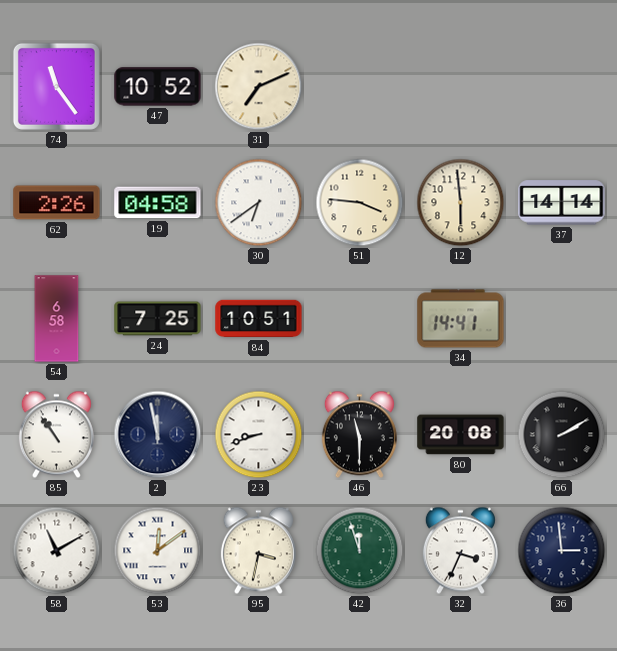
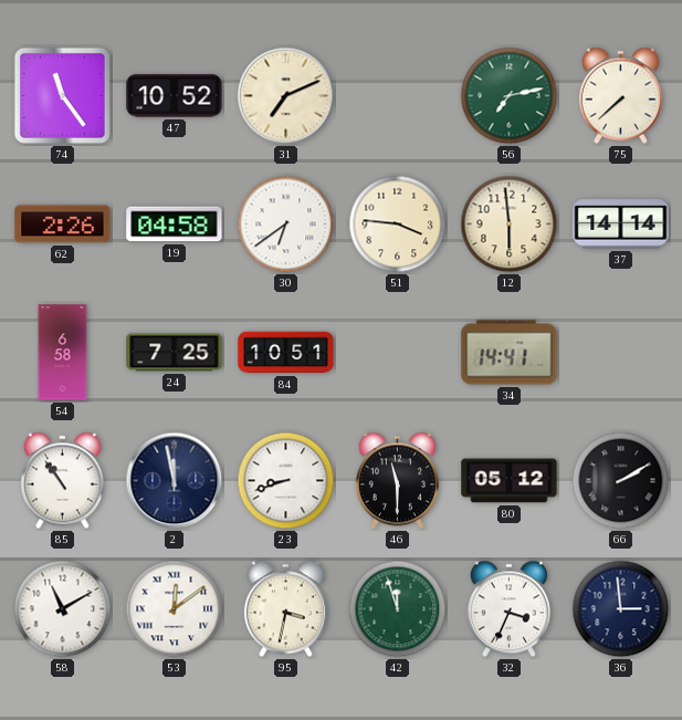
56: none -> 7:13 (510, 96)
75: none -> 7:38 (620, 96)
80: 20:08 -> 05:12 (510, 481)
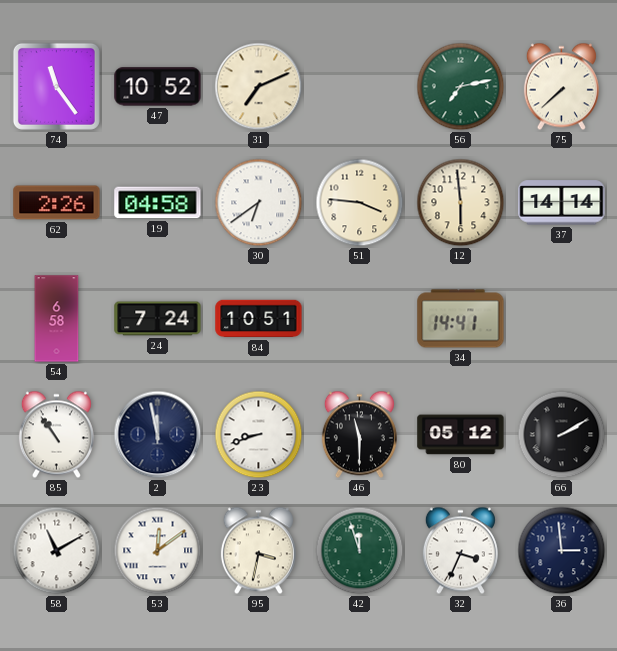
24: 7:25 -> 7:24 (158, 319)
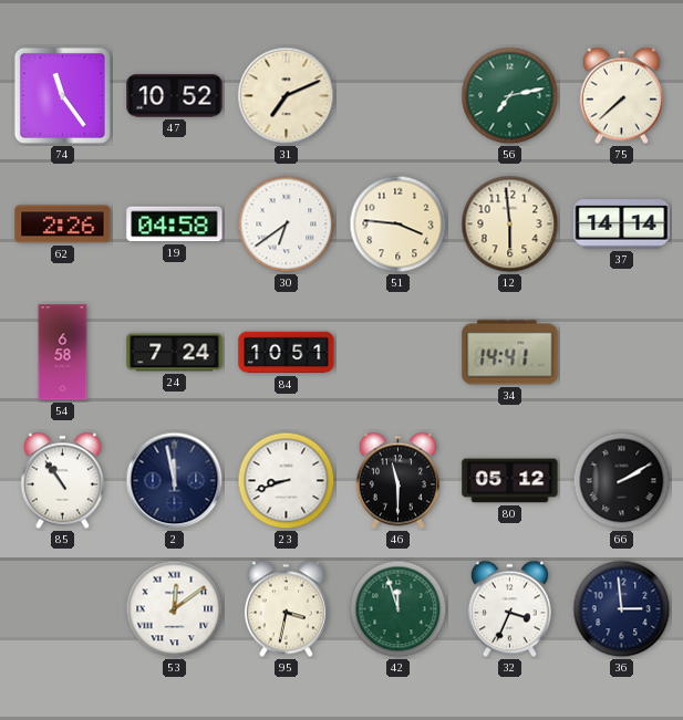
58: 11:10 -> none (57, 551)
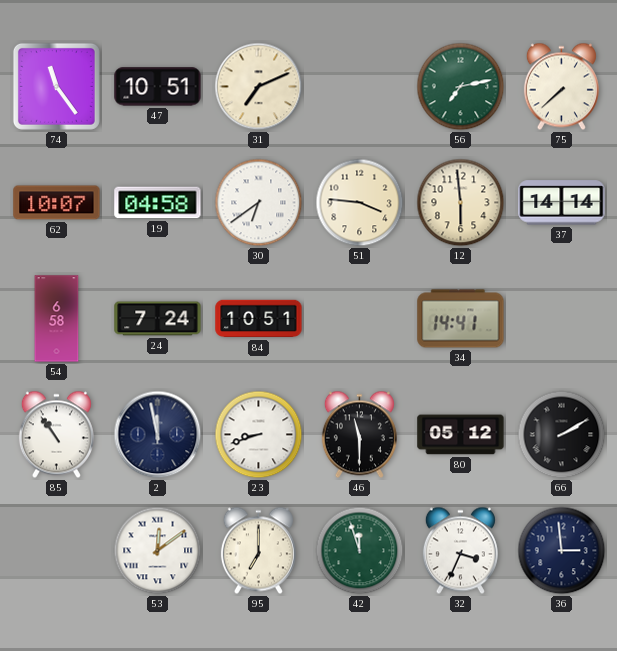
47: 10:52 -> 10:51 (158, 87)
62: 2:26 -> 10:07 (57, 203)
95: 3:32 -> 7:00 (258, 551)
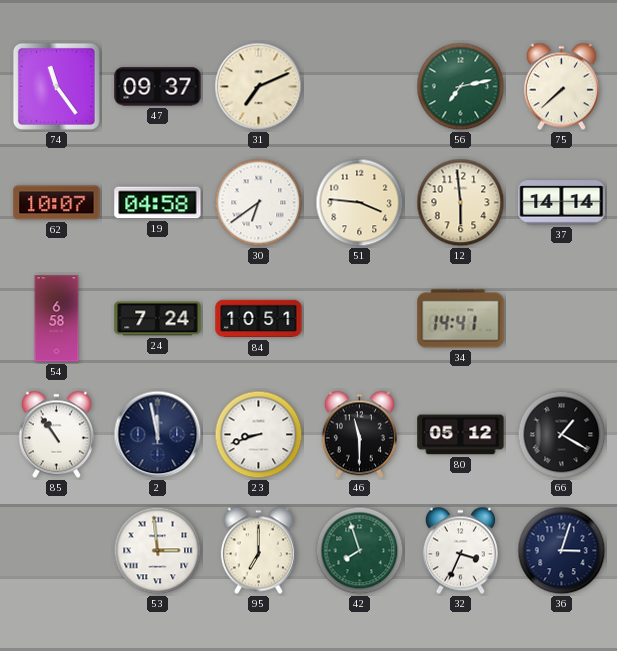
47: 10:51 -> 09:37 (158, 87)
66: 2:10 -> 1:20 (562, 435)
53: 12:09 -> 2:59 (158, 551)
42: 11:57 -> 7:57 (360, 551)
36: 2:59 -> 3:03 (562, 551)
